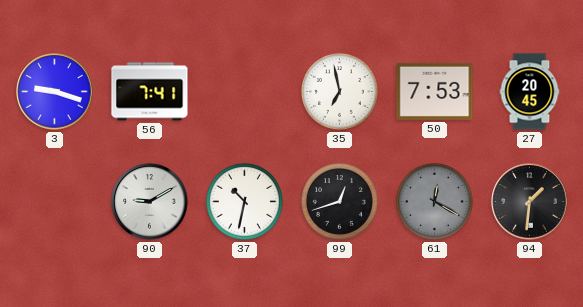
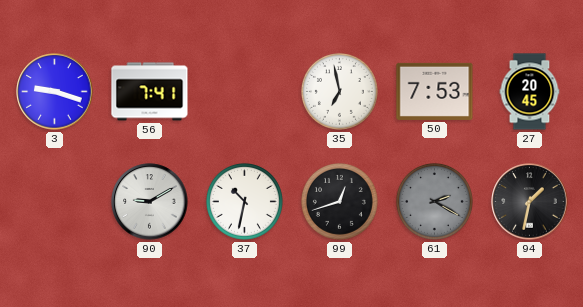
61: 12:20 -> 2:20 (434, 201)
94: 1:31 -> 1:32 (530, 202)
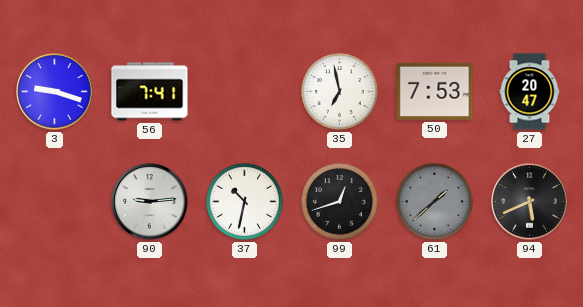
27: 20:45 -> 20:47 (530, 92)
90: 9:10 -> 9:14 (150, 202)
61: 2:20 -> 1:38 (434, 201)
94: 1:32 -> 5:41 (530, 202)
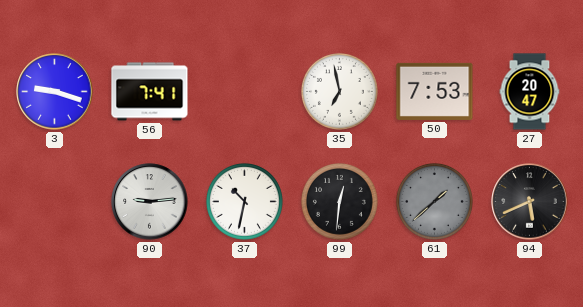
99: 12:42 -> 12:31 (339, 201)
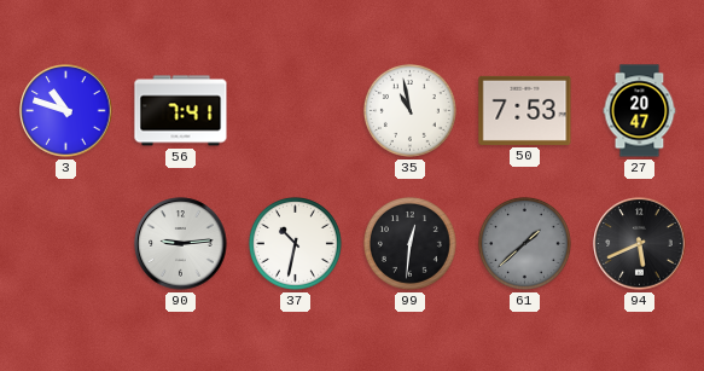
3: 9:18 -> 10:48 (66, 111)
35: 6:58 -> 10:58 (409, 110)
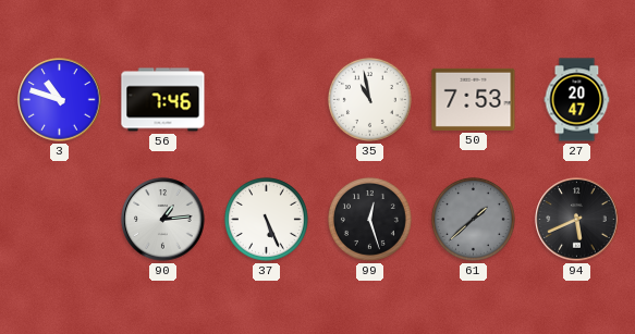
56: 7:41 -> 7:46 (163, 100)
90: 9:14 -> 1:14 (163, 220)
37: 10:32 -> 5:26 (266, 219)
99: 12:31 -> 12:27 (369, 219)
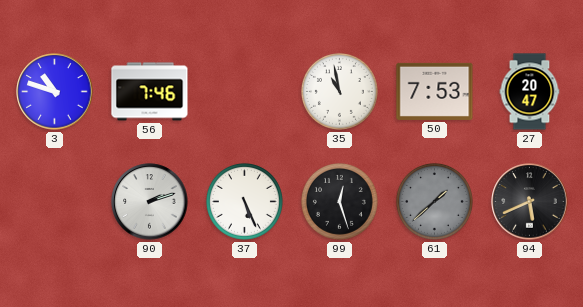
90: 1:14 -> 2:12 (150, 202)
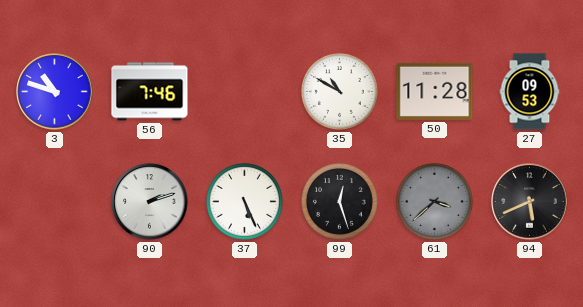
35: 10:58 -> 10:50 (339, 91)
50: 7:53 -> 11:28 (435, 91)
27: 20:47 -> 09:53 (530, 92)
61: 1:38 -> 3:38 (434, 201)
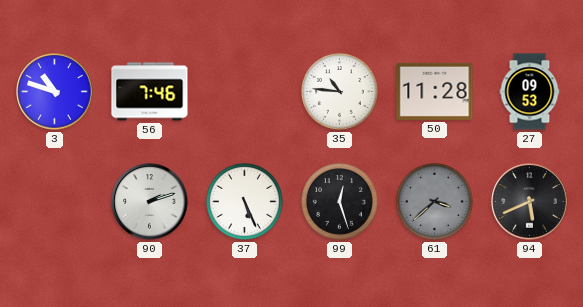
35: 10:50 -> 10:46 (339, 91)
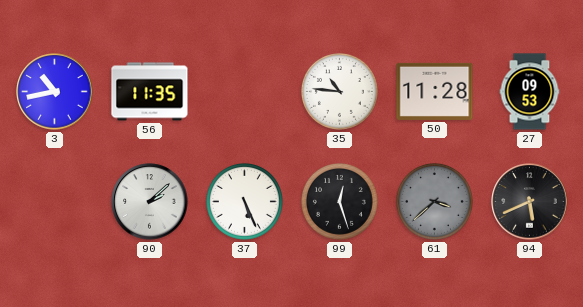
3: 10:48 -> 10:43 (55, 92)
56: 7:46 -> 11:35 (150, 92)
90: 2:12 -> 2:08 (150, 202)
